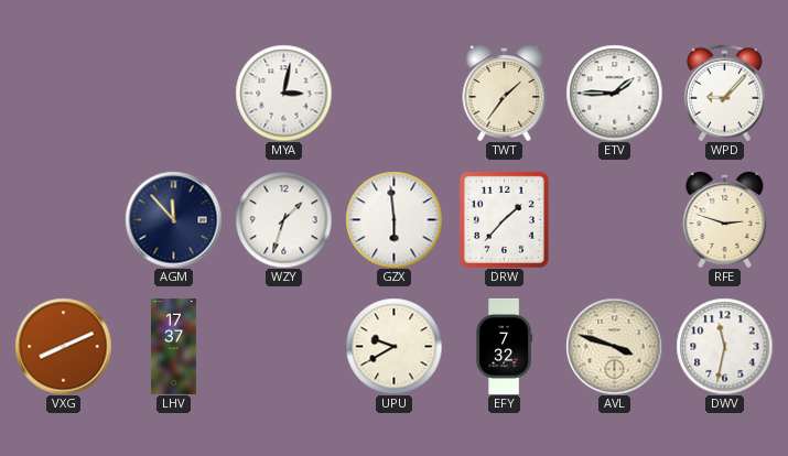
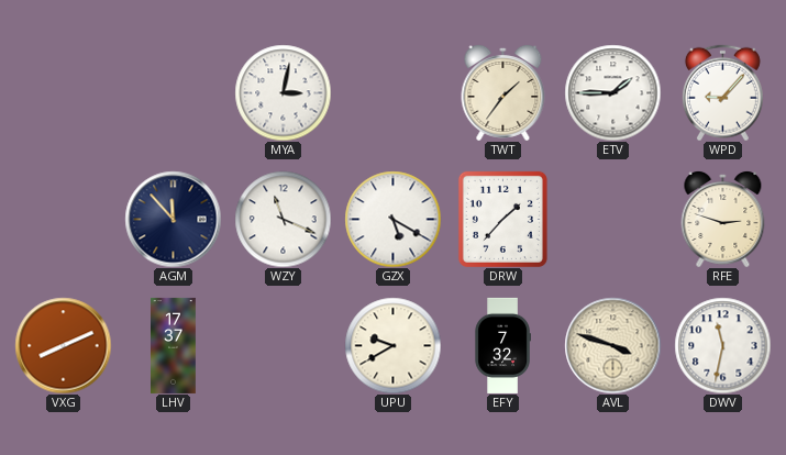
WZY: 1:33 -> 11:19 (283, 219)
GZX: 5:59 -> 5:20 (392, 219)
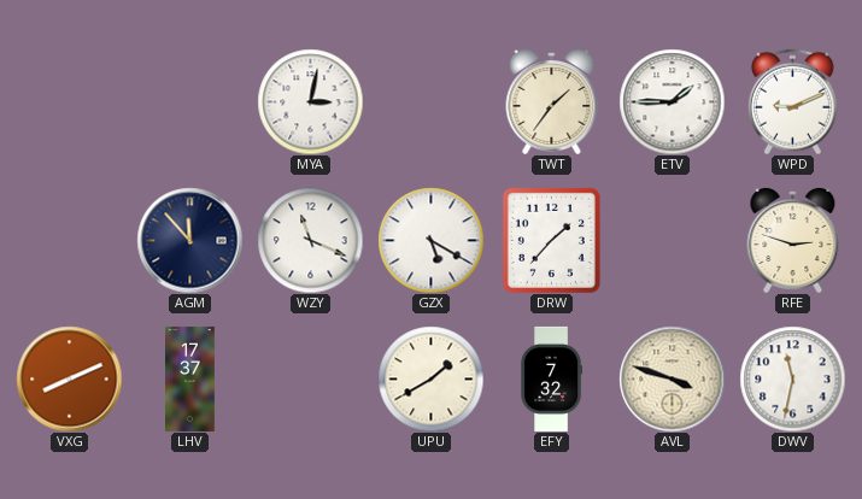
WPD: 9:07 -> 9:11 (792, 101)
UPU: 9:40 -> 1:40 (430, 378)
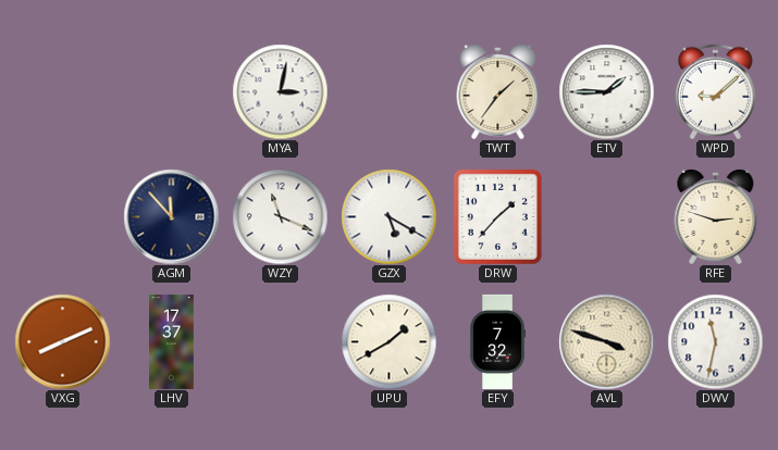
WPD: 9:11 -> 9:08 (715, 91)
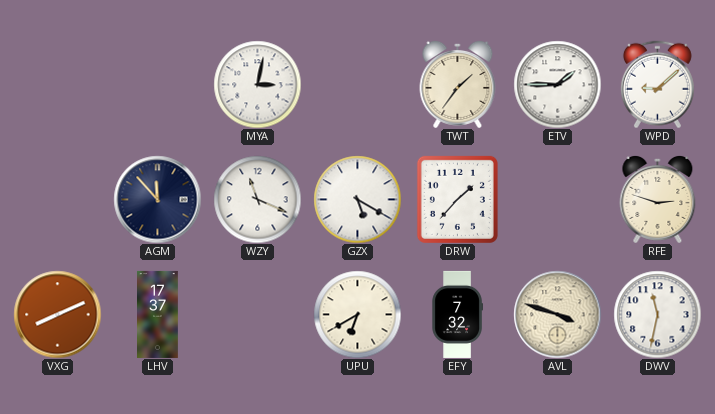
UPU: 1:40 -> 6:40 (357, 314)
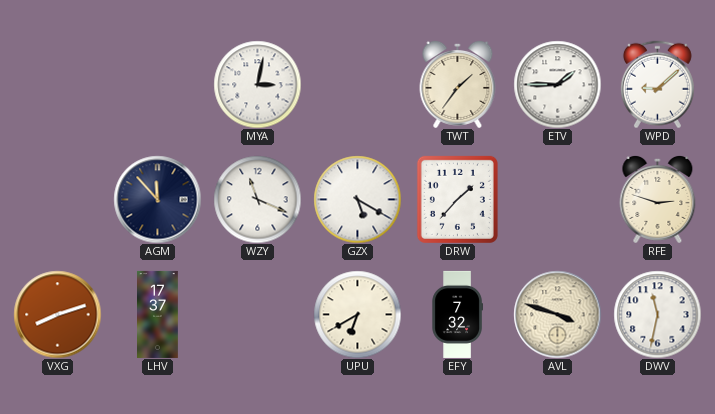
VXG: 8:11 -> 8:12 (57, 314)
